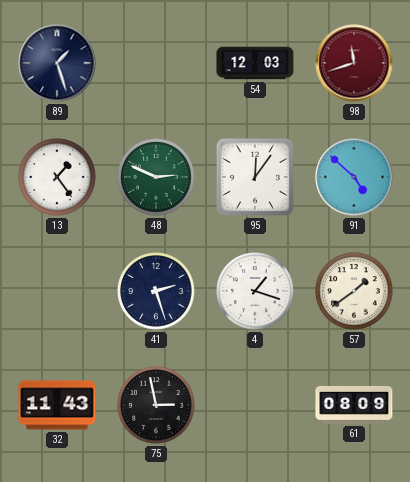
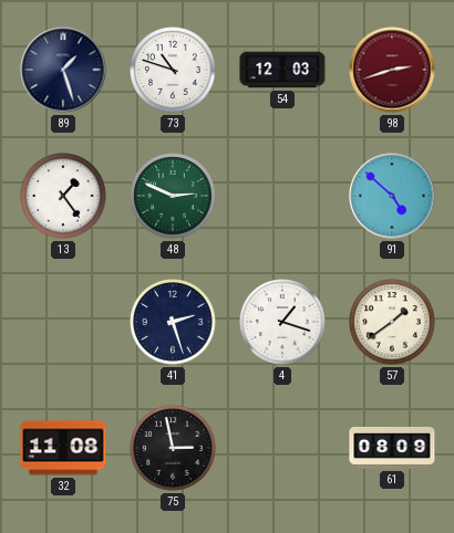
73: none -> 10:48 (173, 70)
98: 11:42 -> 2:42 (392, 70)
95: 12:06 -> none (255, 177)
32: 11:43 -> 11:08 (63, 448)
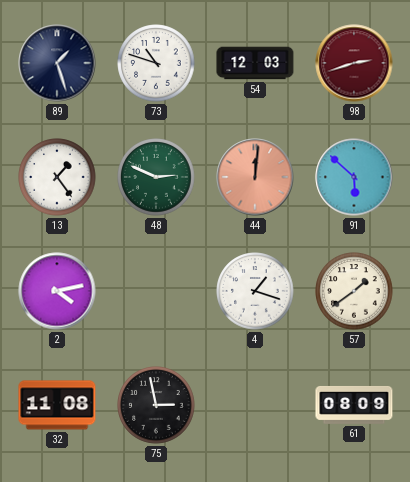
44: none -> 12:01 (255, 177)
91: 4:52 -> 5:52 (354, 177)
2: none -> 4:13 (57, 291)
41: 2:27 -> none (173, 322)
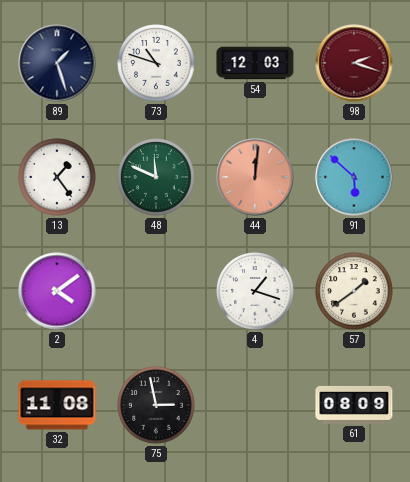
98: 2:42 -> 2:18 (354, 63)
48: 2:49 -> 11:49 (156, 177)
2: 4:13 -> 4:09 (57, 291)
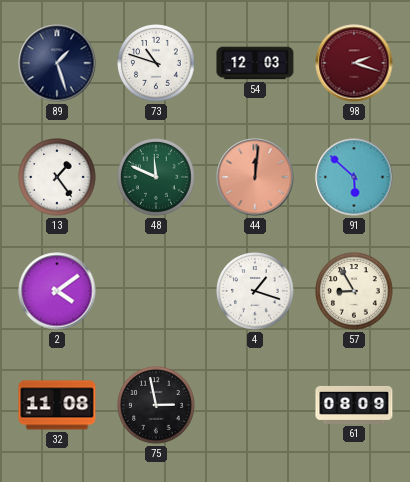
57: 1:39 -> 8:55 (354, 291)
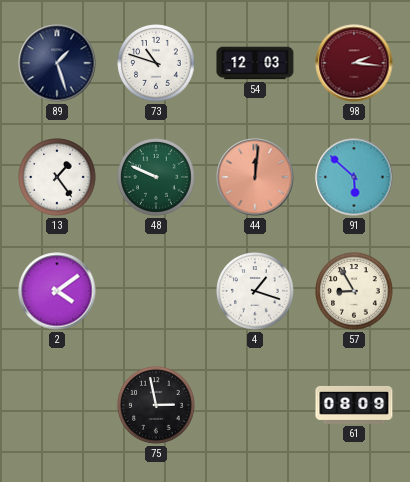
98: 2:18 -> 2:16 (354, 63)
48: 11:49 -> 9:49 (156, 177)
32: 11:08 -> none (57, 405)
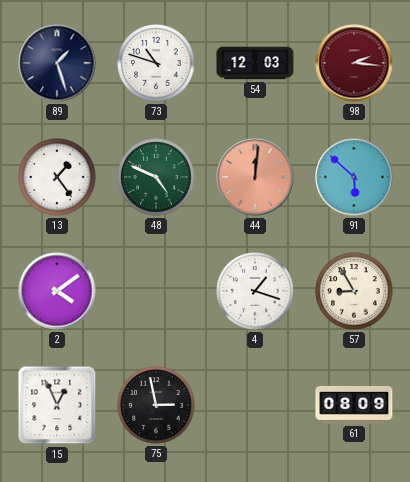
48: 9:49 -> 4:49 (156, 177)
15: none -> 12:56 (57, 405)
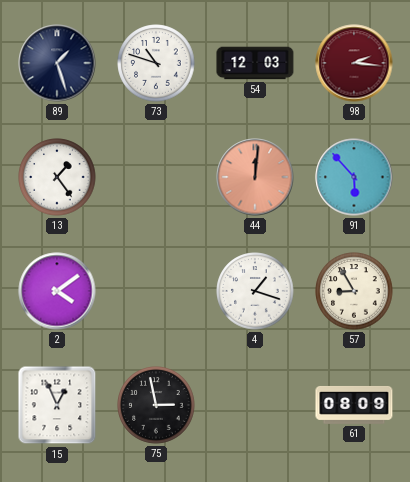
48: 4:49 -> none (156, 177)
91: 5:52 -> 5:53 (354, 177)
